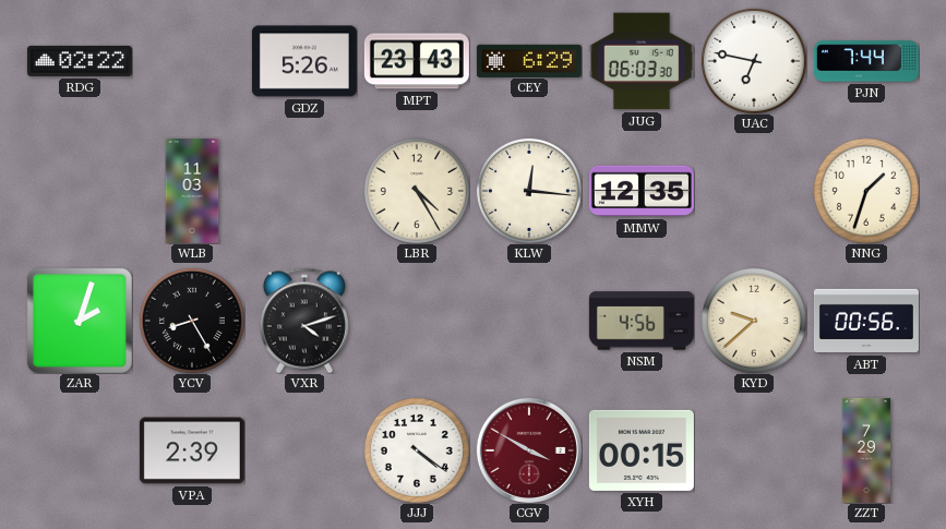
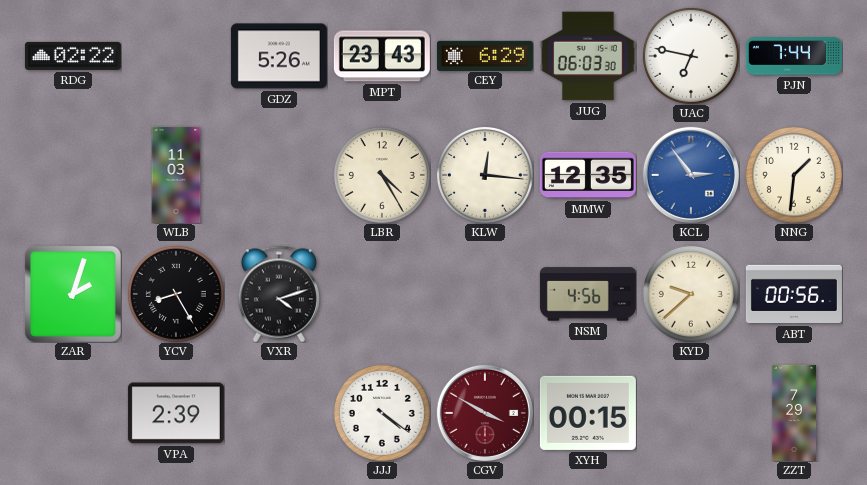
KCL: none -> 2:54 (691, 175)
NNG: 1:33 -> 1:31 (794, 175)
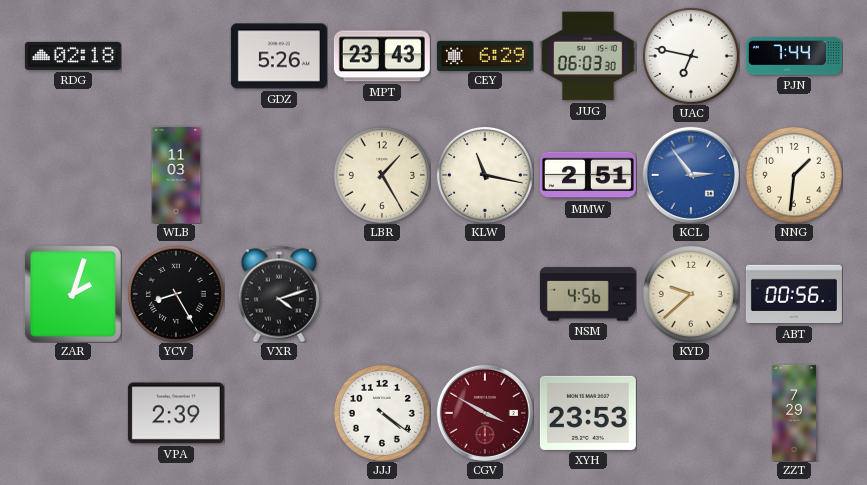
RDG: 02:22 -> 02:18 (73, 56)
LBR: 4:25 -> 1:25 (382, 175)
KLW: 12:16 -> 11:17 (485, 175)
MMW: 12:35 -> 2:51 (588, 175)
XYH: 00:15 -> 23:53 (588, 413)
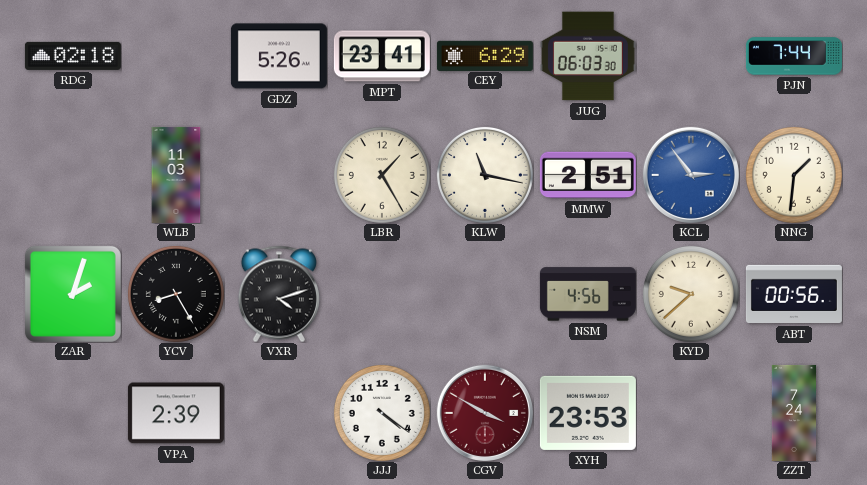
MPT: 23:43 -> 23:41 (382, 56)
UAC: 6:47 -> none (691, 56)
ZZT: 7:29 -> 7:24 (793, 413)
